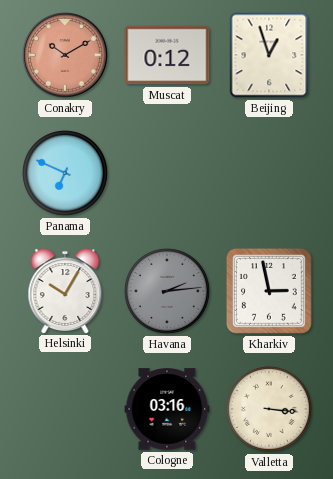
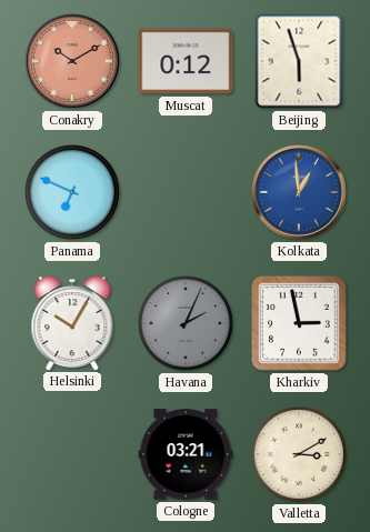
Beijing: 12:57 -> 5:57 (299, 61)
Kolkata: none -> 12:59 (299, 192)
Havana: 2:14 -> 2:04 (186, 323)
Cologne: 03:16 -> 03:21 (186, 454)
Valletta: 3:16 -> 3:10 (299, 454)
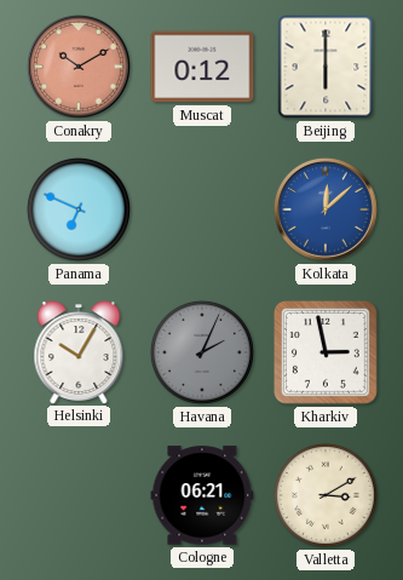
Beijing: 5:57 -> 6:00 (326, 67)
Kolkata: 12:59 -> 12:08 (326, 209)
Cologne: 03:21 -> 06:21 (202, 495)
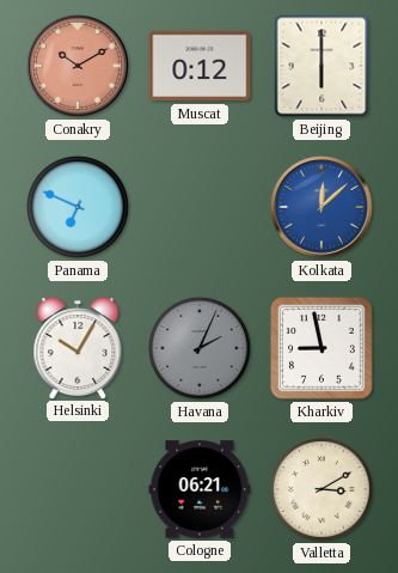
Kharkiv: 2:58 -> 8:58 (323, 349)
